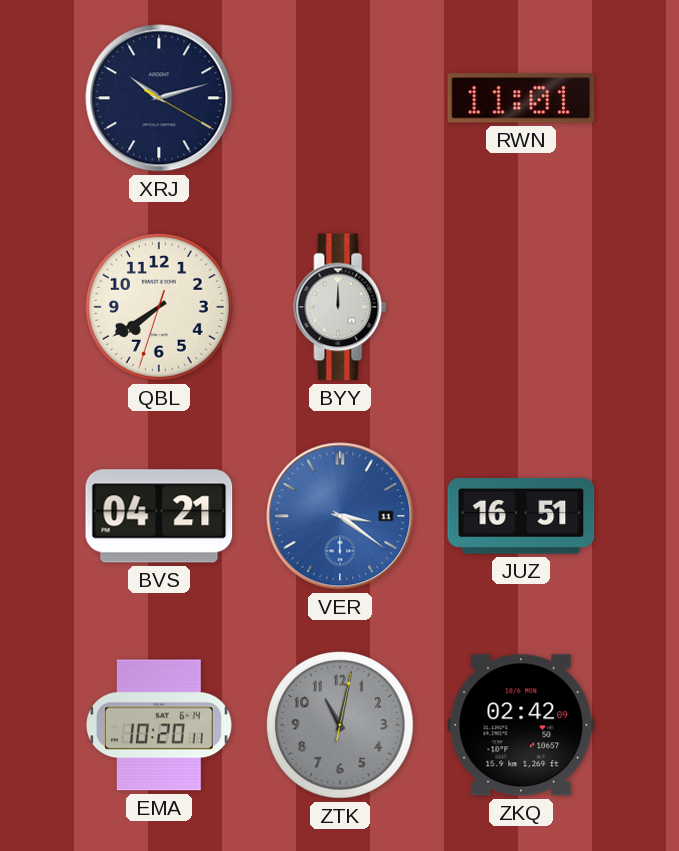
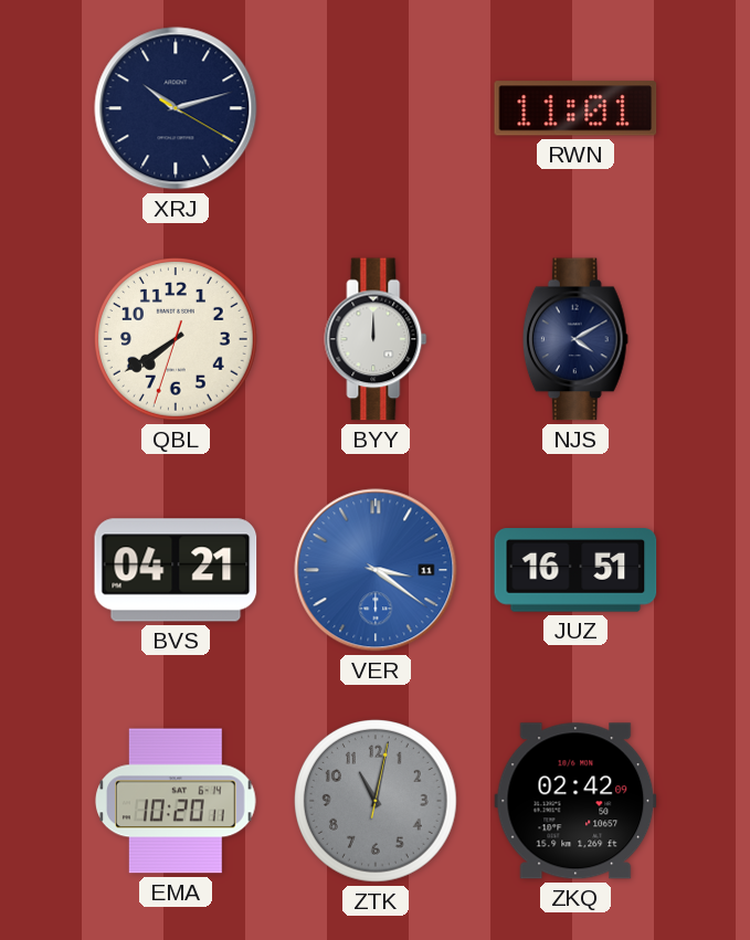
NJS: none -> 4:10 (575, 339)
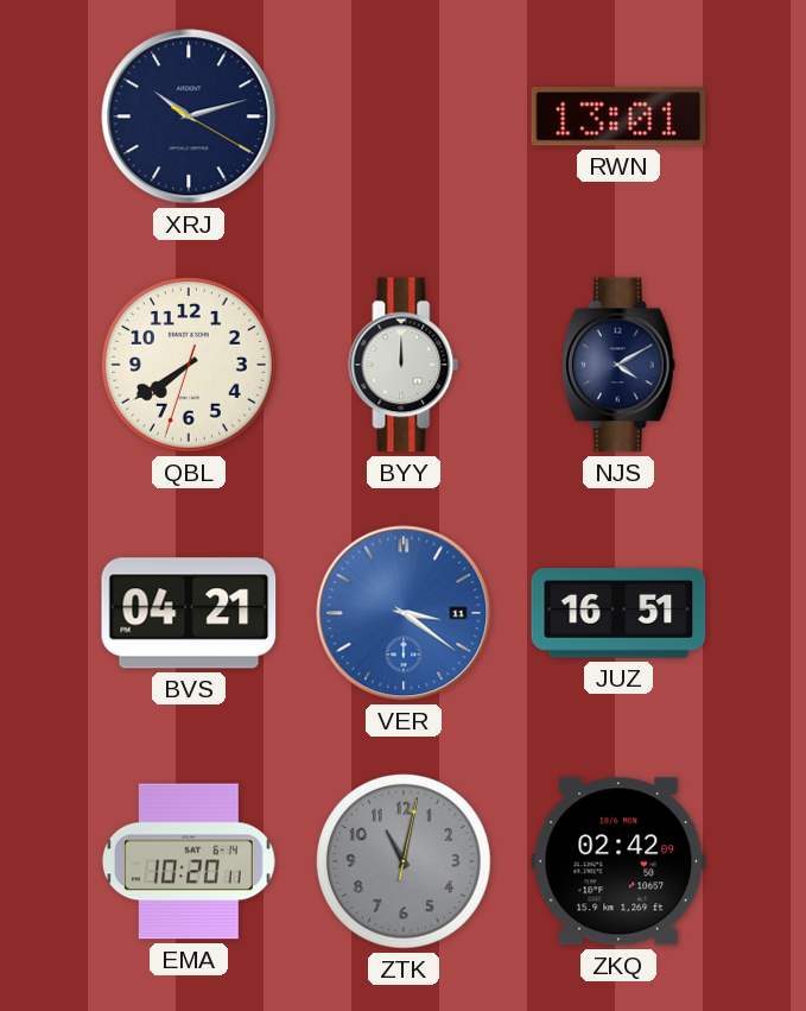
RWN: 11:01 -> 13:01 (618, 116)
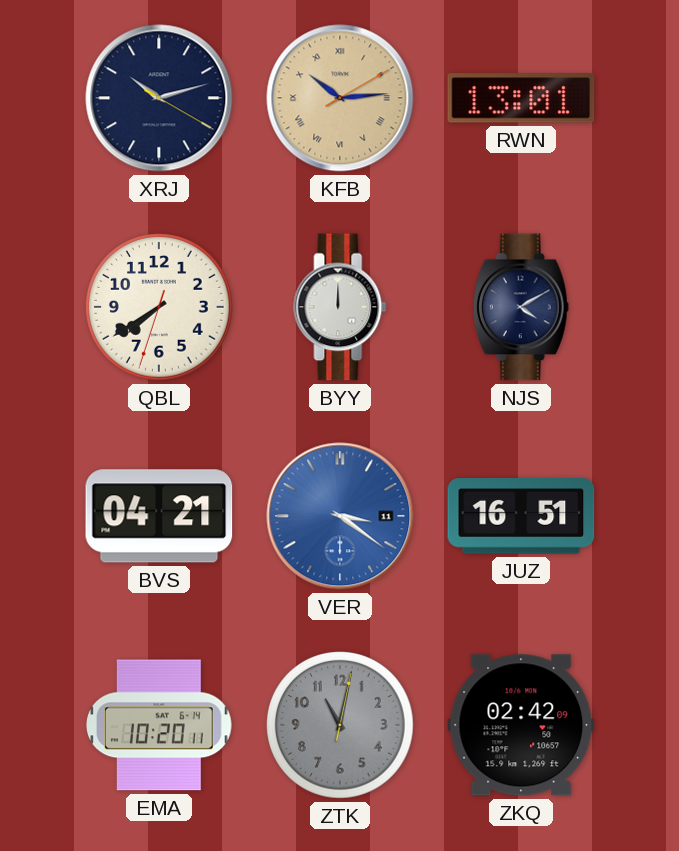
KFB: none -> 10:14 (340, 98)
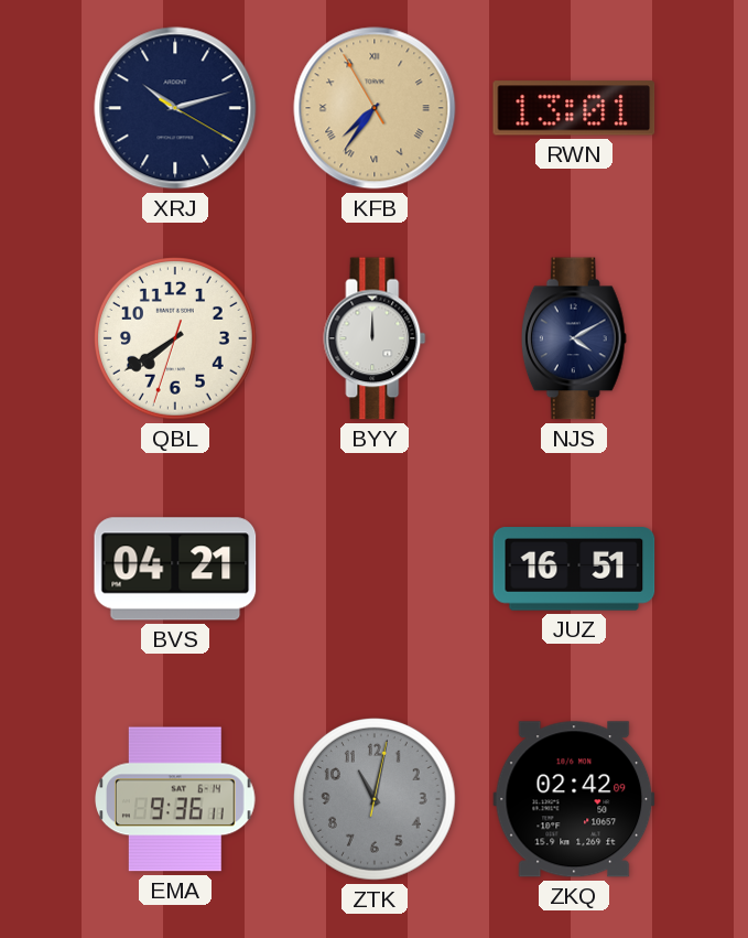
KFB: 10:14 -> 7:35 (375, 108)
VER: 3:21 -> none (340, 516)
EMA: 10:20 -> 9:36 (176, 799)
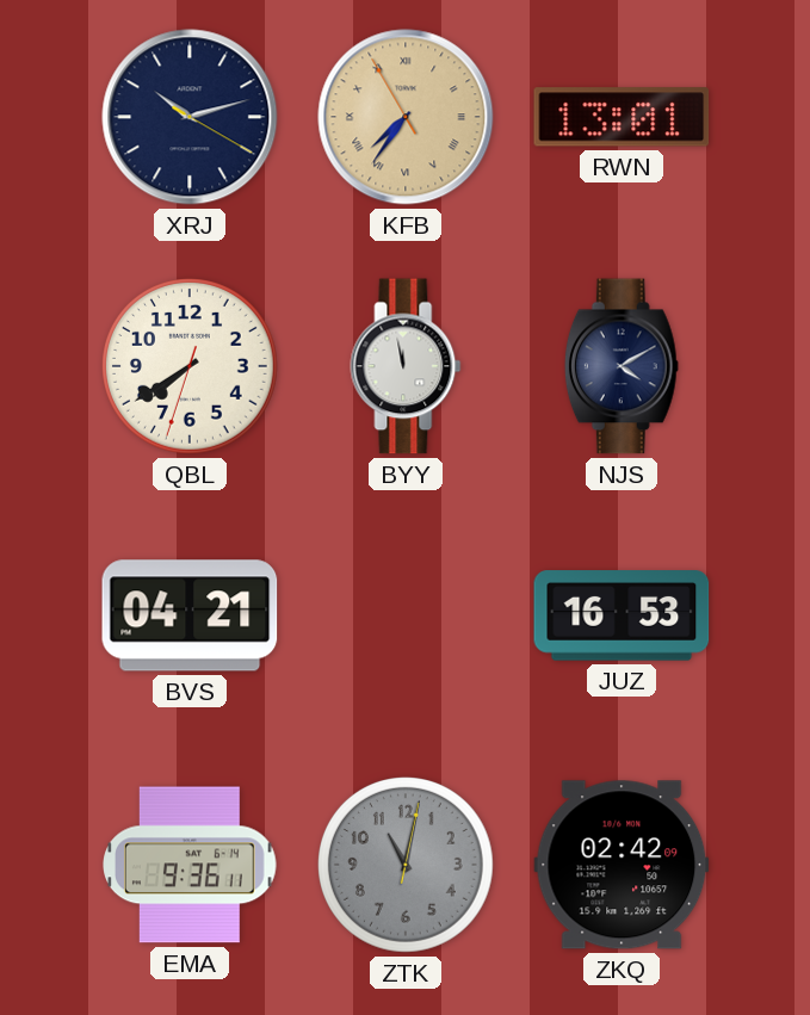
BYY: 12:00 -> 11:58 (406, 366)
JUZ: 16:51 -> 16:53 (622, 615)
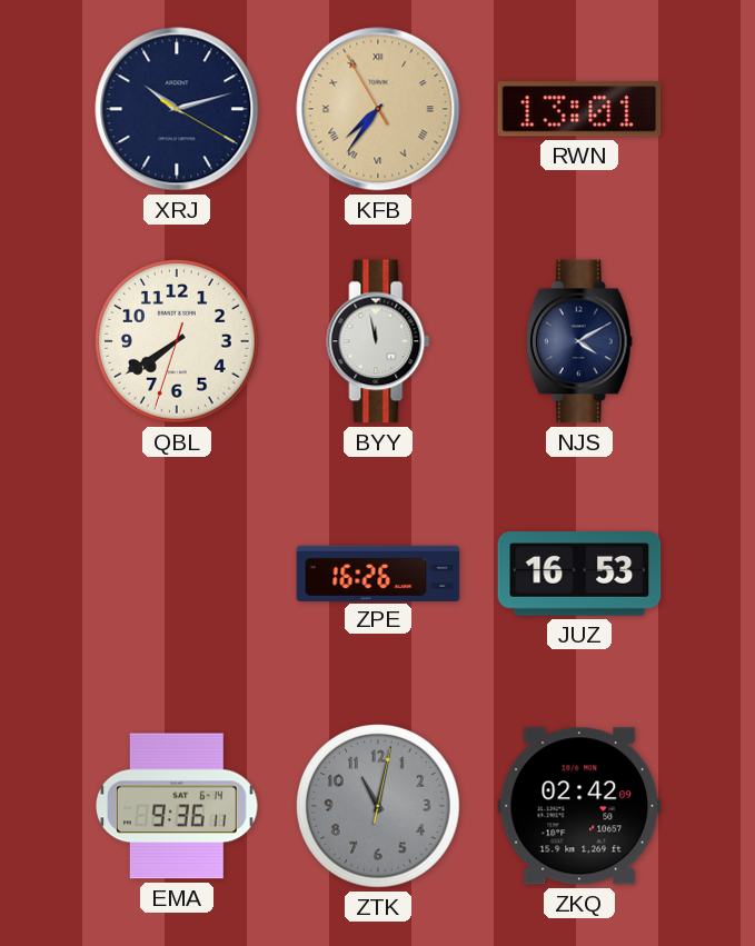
BVS: 04:21 -> none (190, 615)
ZPE: none -> 16:26 (378, 572)
